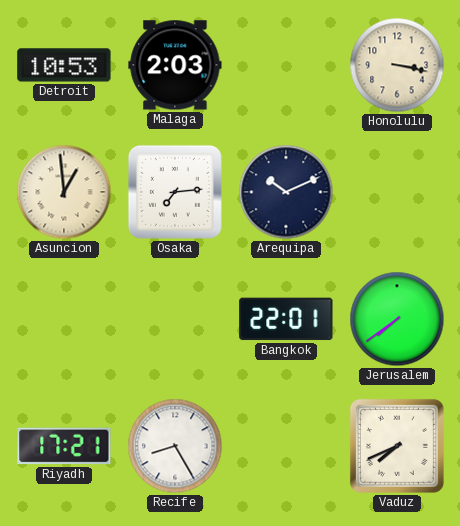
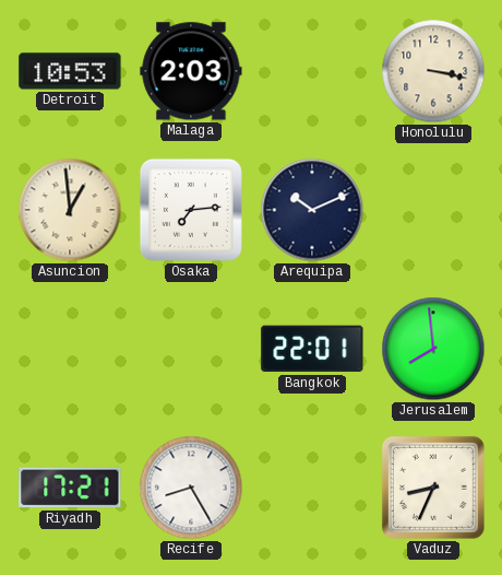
Jerusalem: 7:39 -> 7:59 (433, 349)
Vaduz: 7:41 -> 8:34 (433, 488)
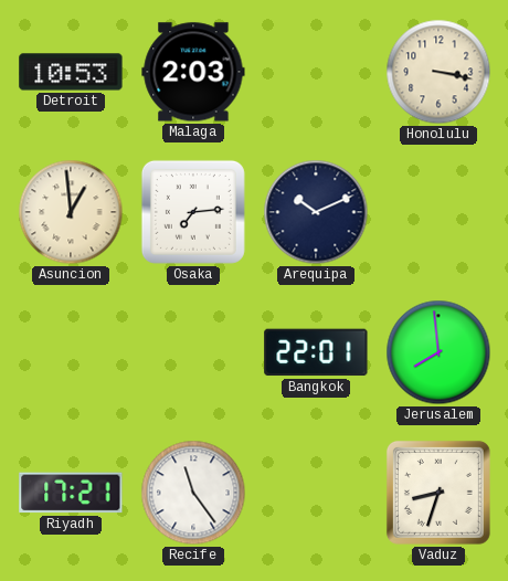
Recife: 8:25 -> 11:24 (193, 493)
Vaduz: 8:34 -> 8:33 (438, 493)
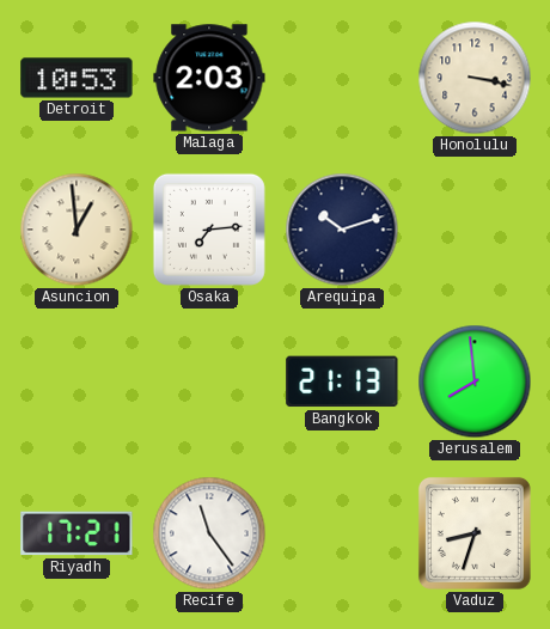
Arequipa: 10:11 -> 10:12 (342, 230)
Bangkok: 22:01 -> 21:13 (342, 381)
